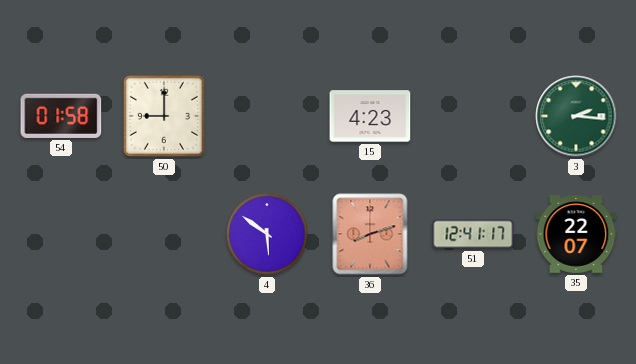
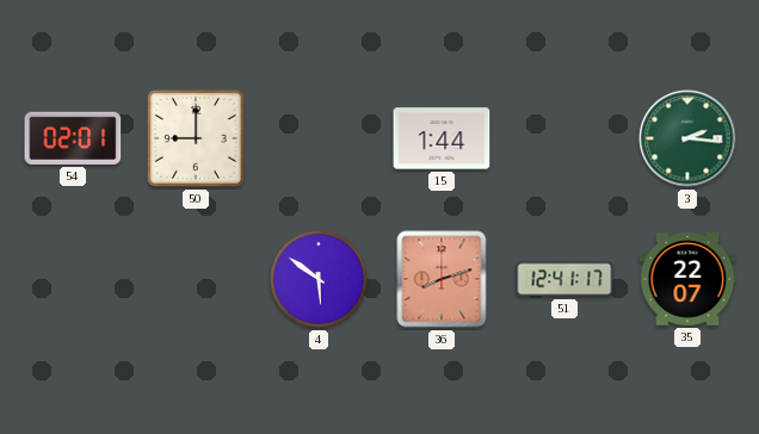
54: 01:58 -> 02:01 (73, 138)
15: 4:23 -> 1:44 (442, 138)
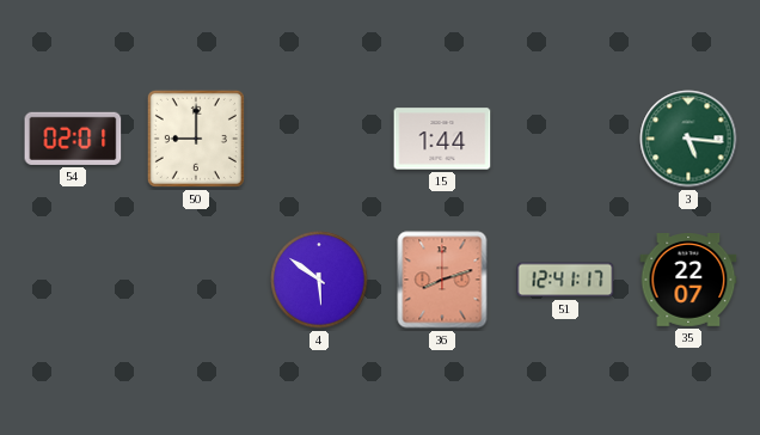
3: 2:16 -> 5:16 (688, 139)
